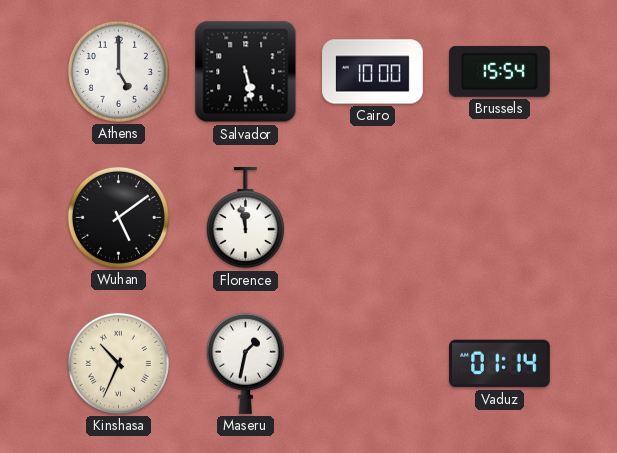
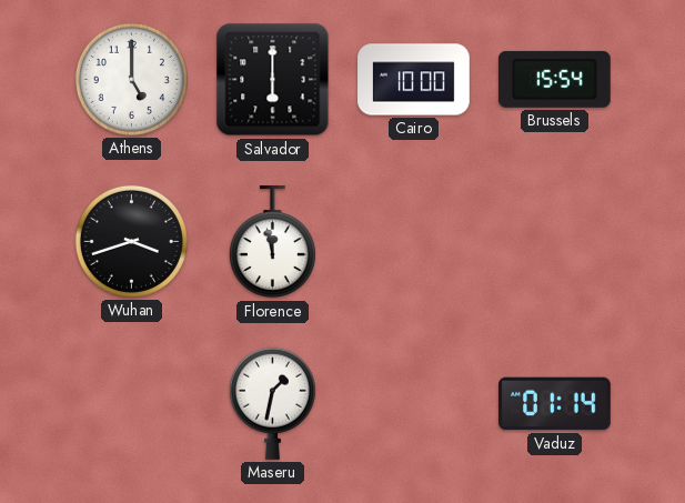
Salvador: 5:28 -> 6:00 (273, 80)
Wuhan: 5:09 -> 3:42 (131, 241)
Kinshasa: 10:34 -> none (118, 363)
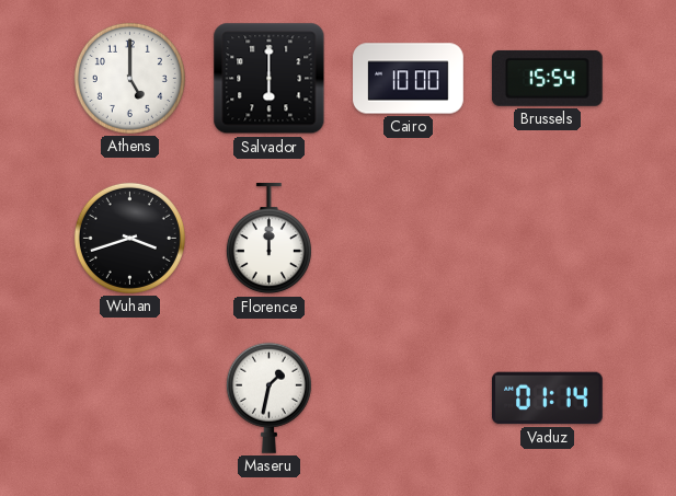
Florence: 11:58 -> 12:00 (268, 240)
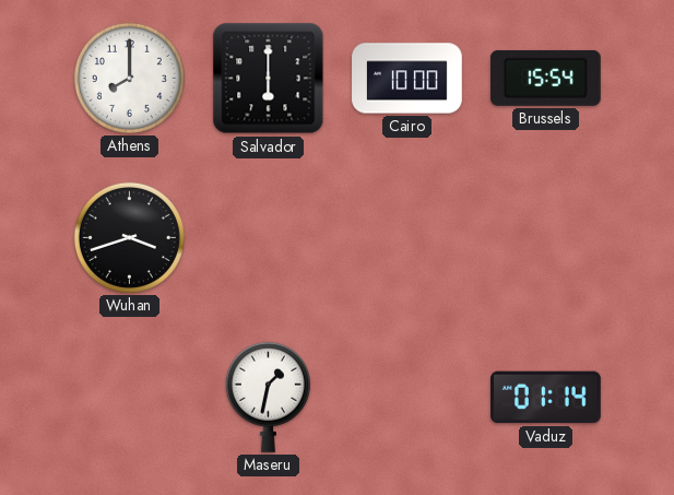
Athens: 5:00 -> 8:00 (129, 78)
Florence: 12:00 -> none (268, 240)
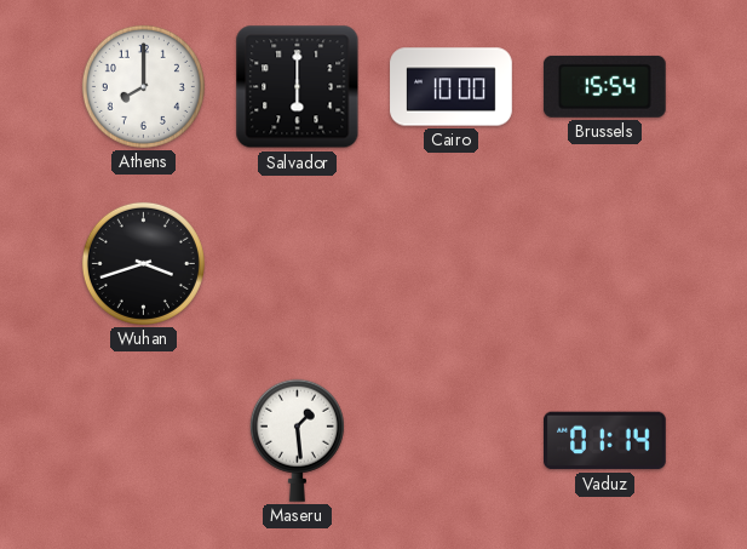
Maseru: 1:32 -> 1:29 (297, 440)
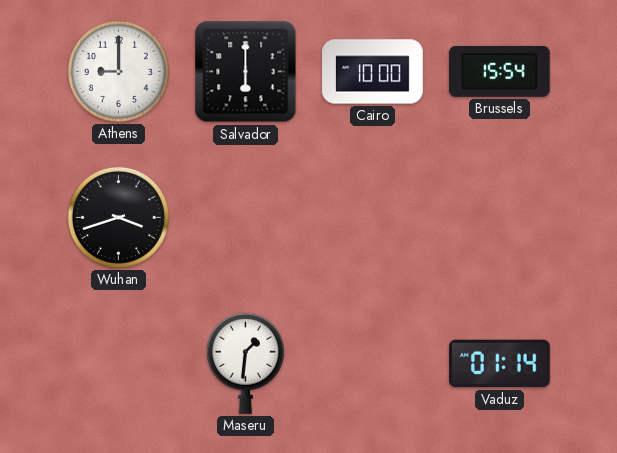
Athens: 8:00 -> 9:00 (118, 71)
Maseru: 1:29 -> 1:31 (245, 363)
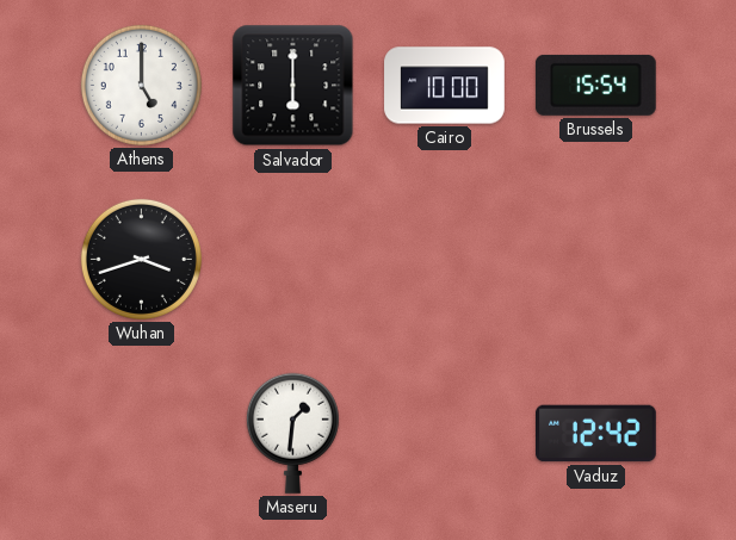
Athens: 9:00 -> 5:00 (141, 85)
Vaduz: 01:14 -> 12:42 (596, 434)
